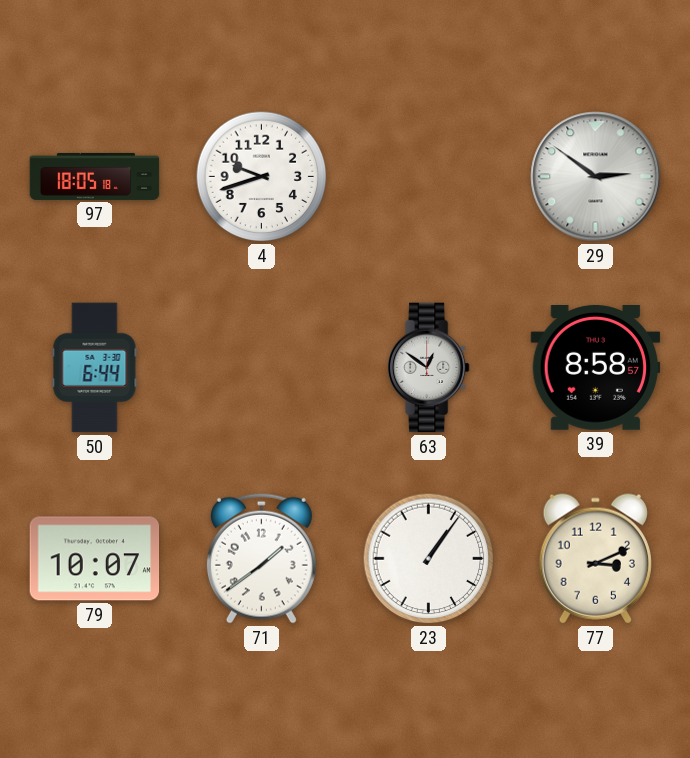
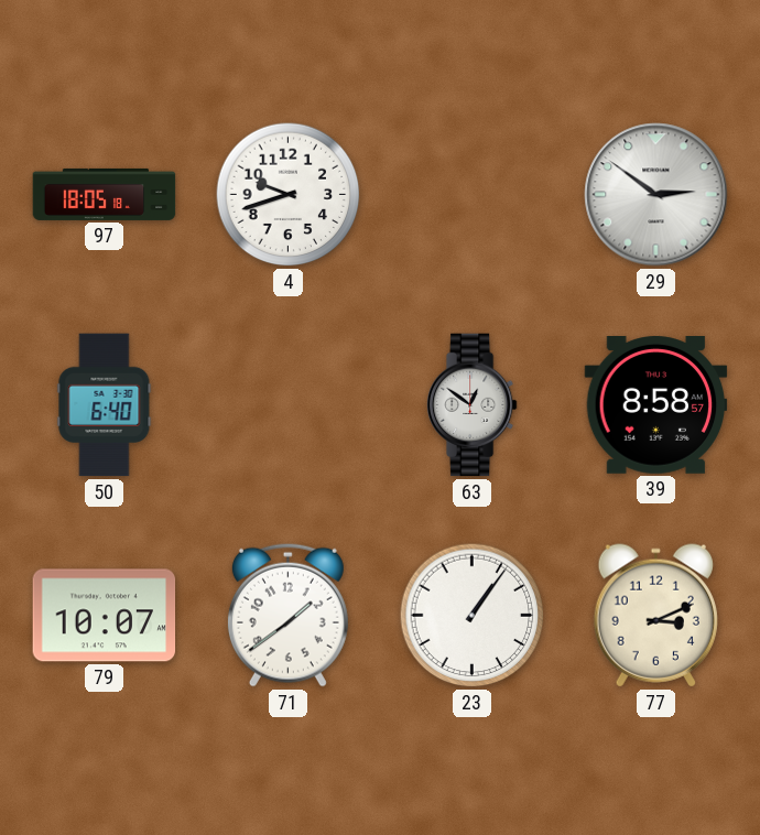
50: 6:44 -> 6:40 (105, 405)
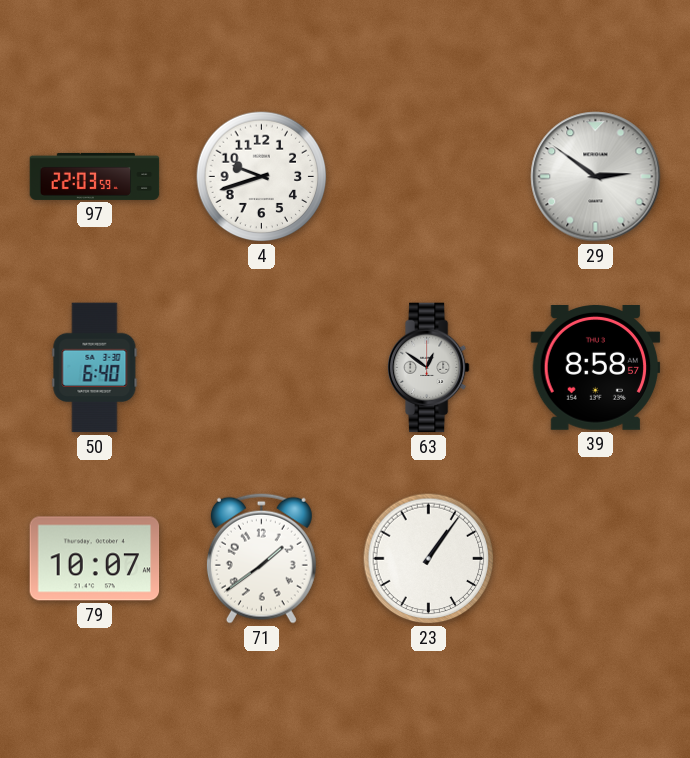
97: 18:05 -> 22:03 (95, 176)
77: 3:11 -> none (655, 616)
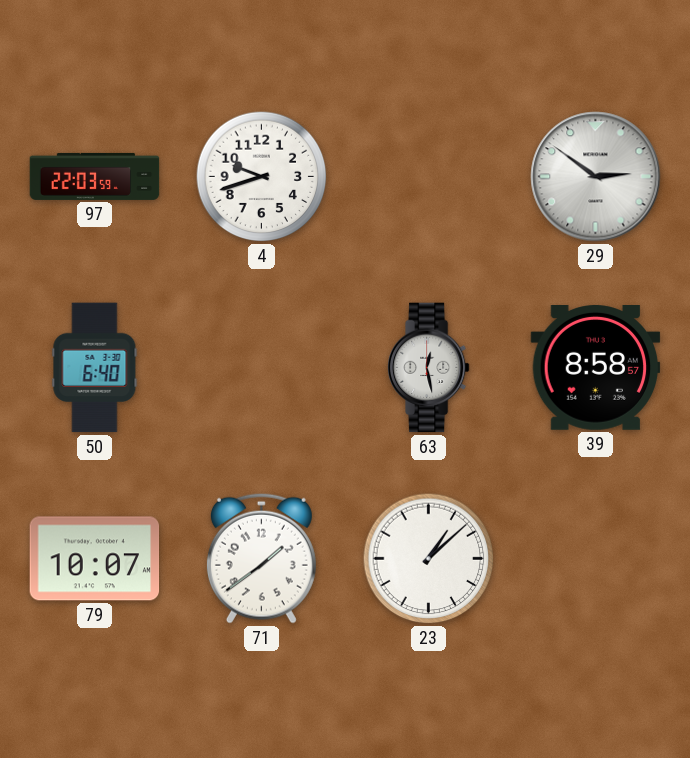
63: 12:51 -> 12:28 (428, 368)
23: 1:06 -> 1:08 (429, 559)
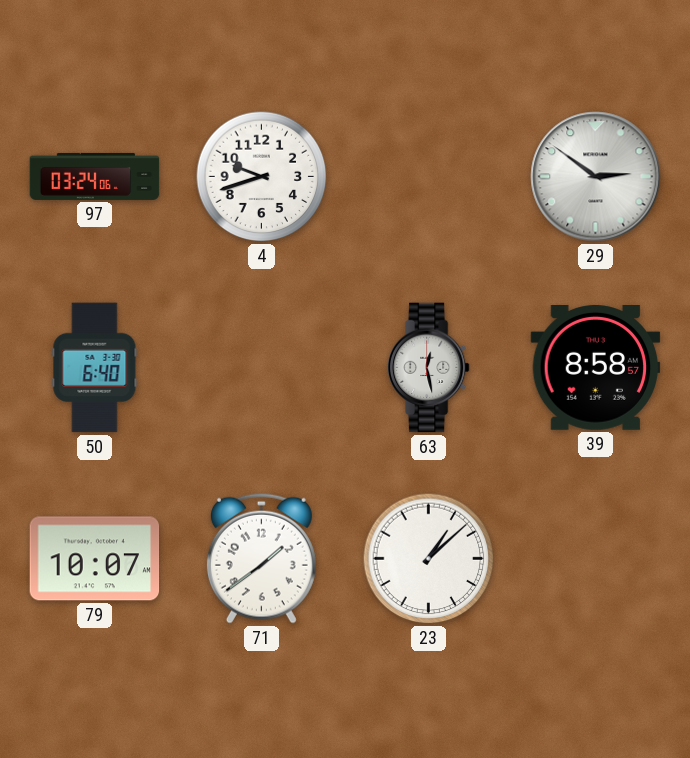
97: 22:03 -> 03:24 (95, 176)
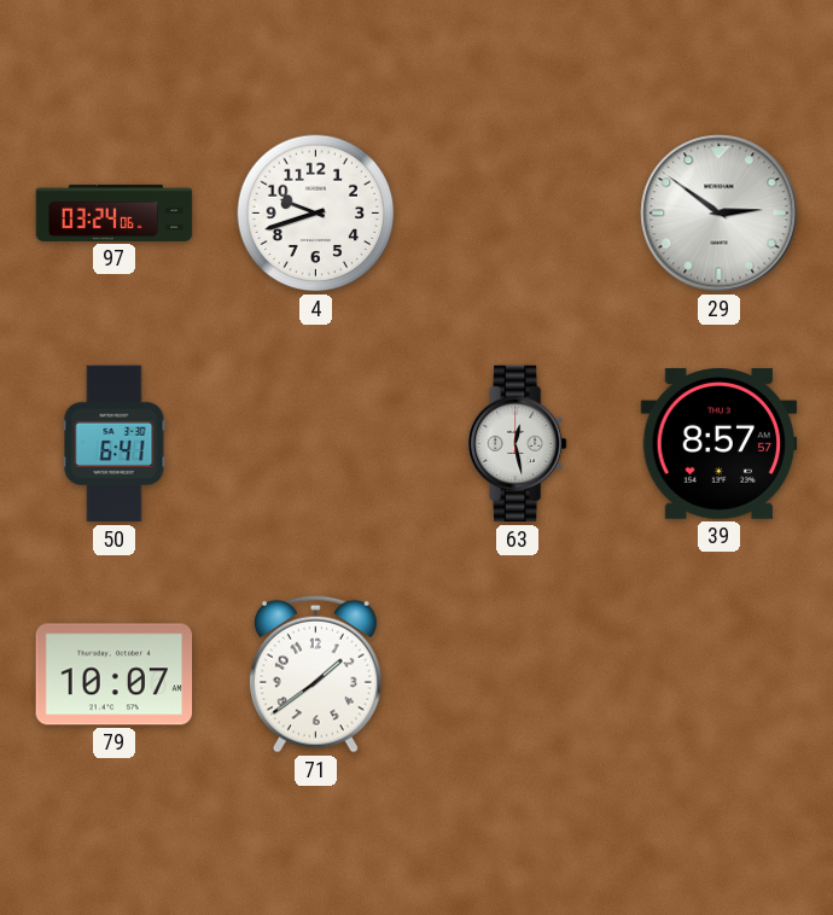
50: 6:40 -> 6:41 (115, 444)
39: 8:58 -> 8:57 (720, 444)
23: 1:08 -> none (429, 559)
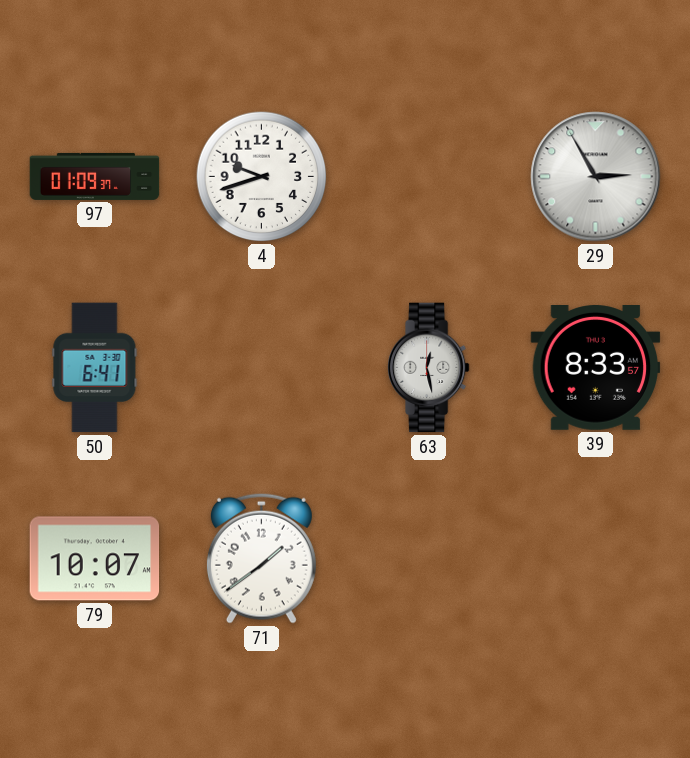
97: 03:24 -> 01:09 (95, 176)
29: 2:51 -> 2:55 (596, 177)
39: 8:57 -> 8:33 (596, 368)
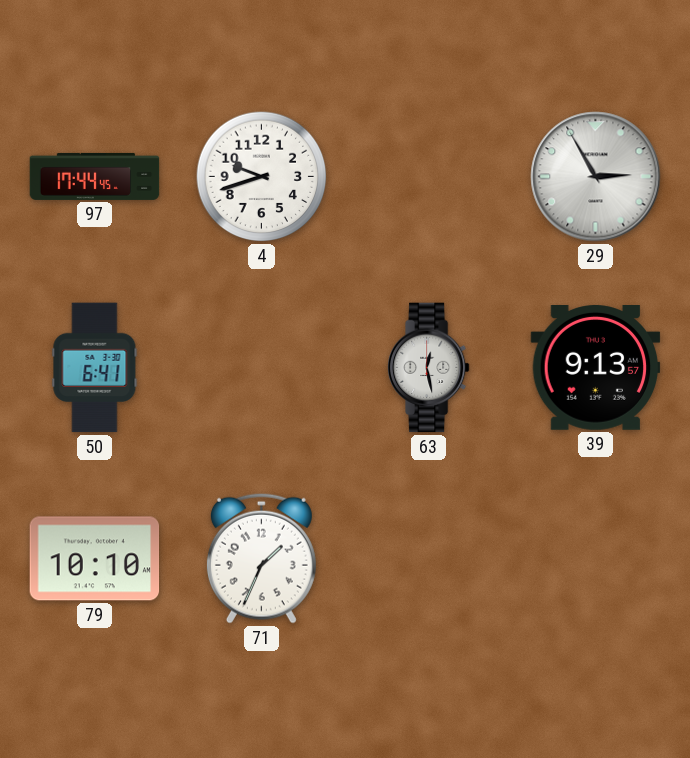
97: 01:09 -> 17:44 (95, 176)
39: 8:33 -> 9:13 (596, 368)
79: 10:07 -> 10:10 (95, 559)
71: 1:39 -> 1:34 (261, 558)
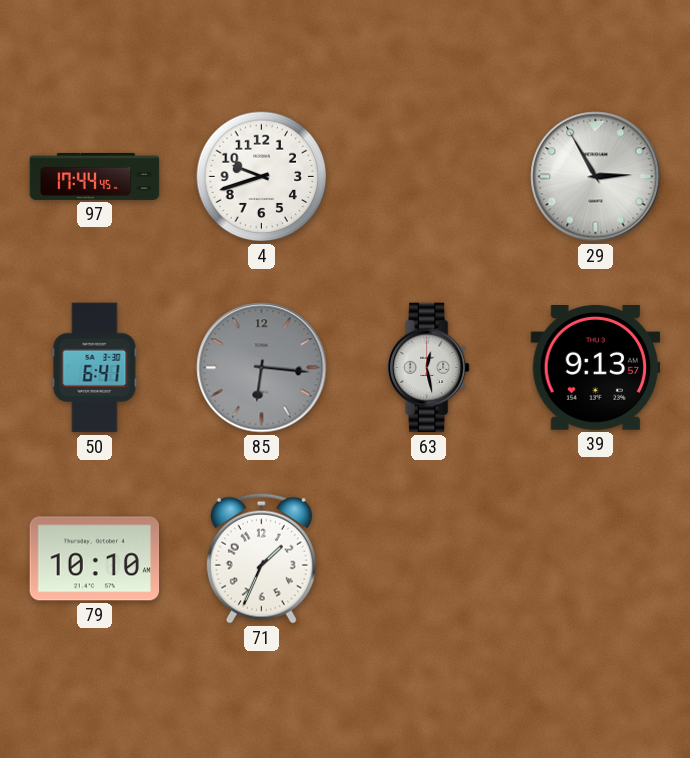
85: none -> 6:16 (262, 368)
